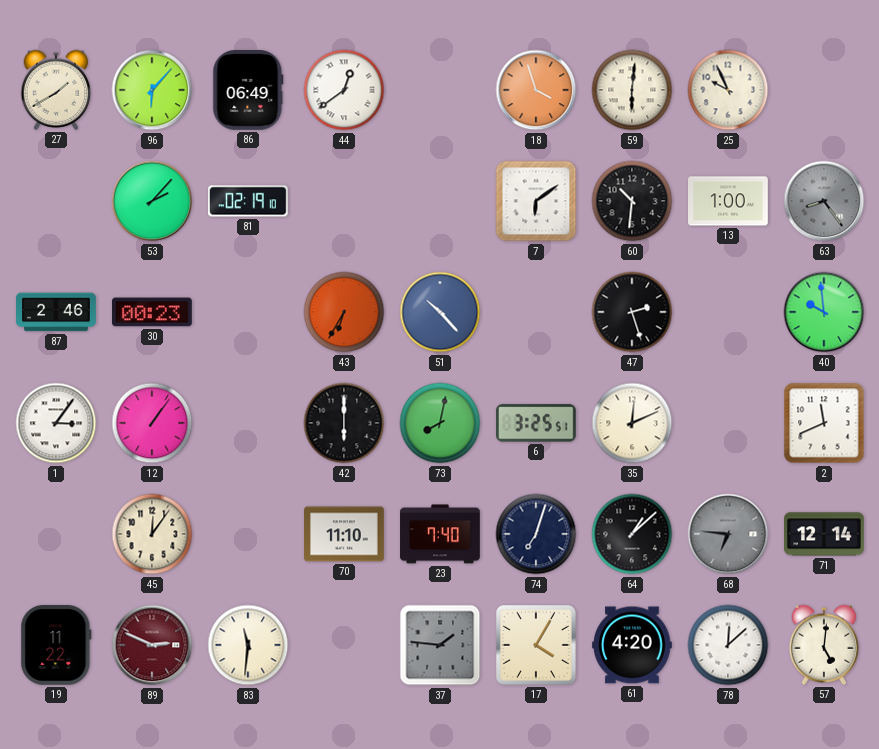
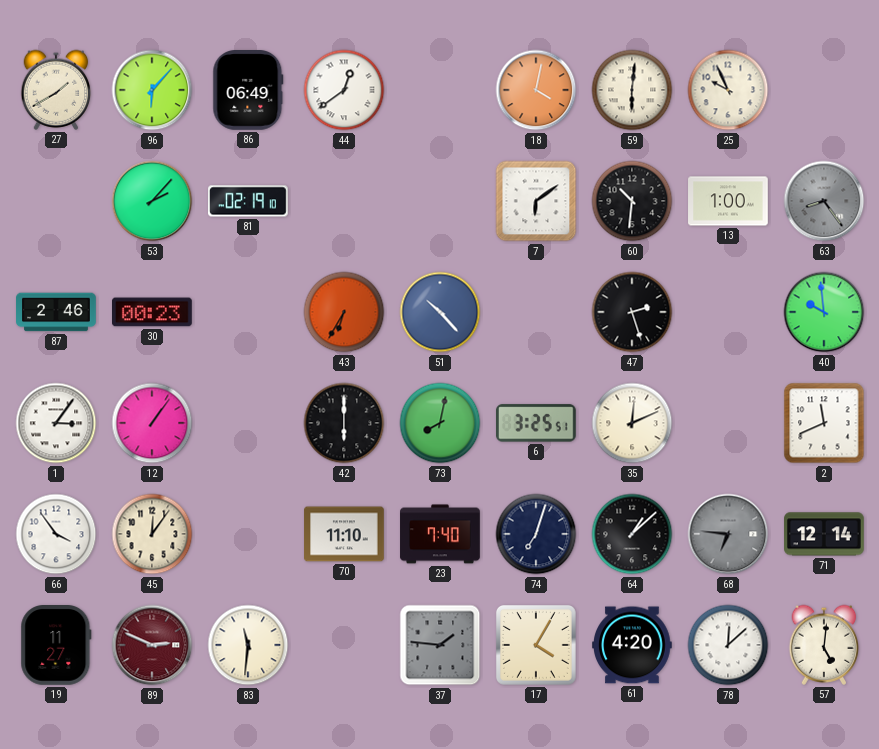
18: 3:57 -> 4:02 (536, 90)
66: none -> 3:54 (56, 534)
19: 11:22 -> 11:27 (56, 646)
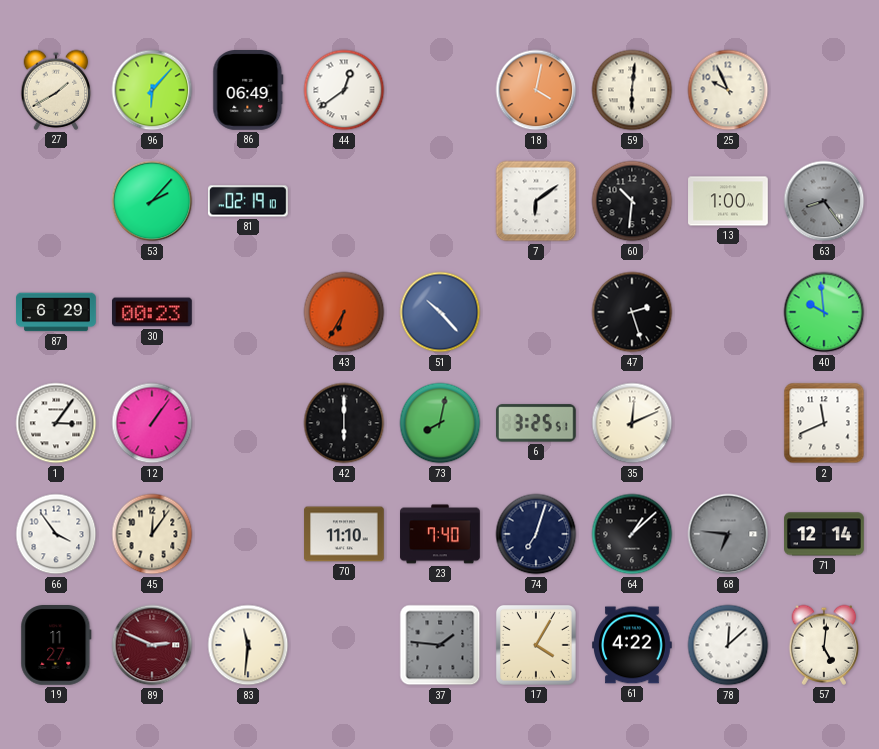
87: 2:46 -> 6:29 (56, 312)
61: 4:20 -> 4:22 (632, 645)
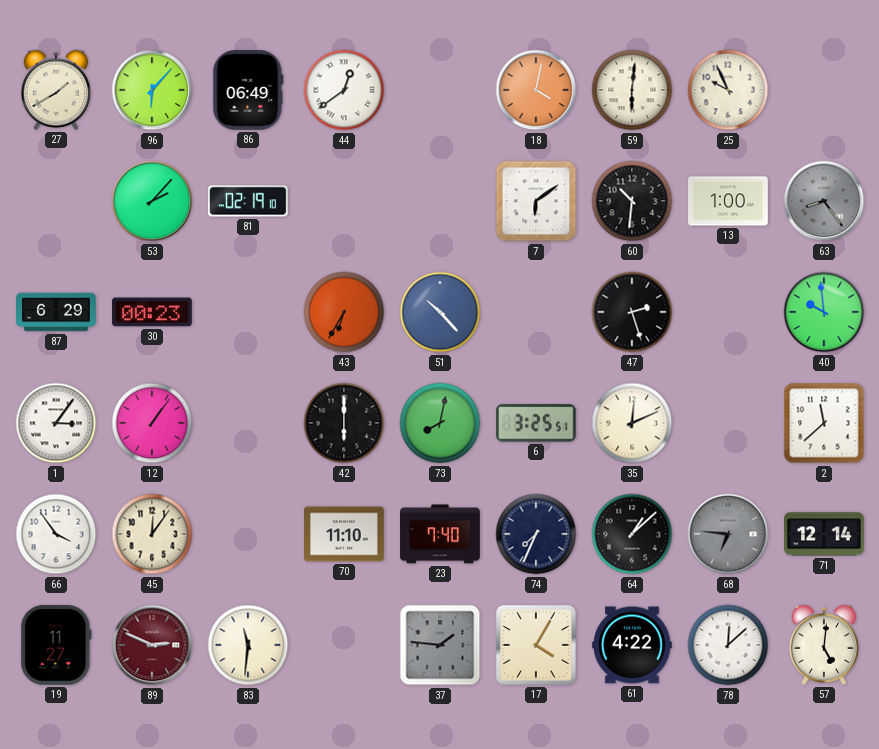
2: 11:41 -> 11:38 (824, 423)
74: 7:03 -> 7:34 (536, 534)
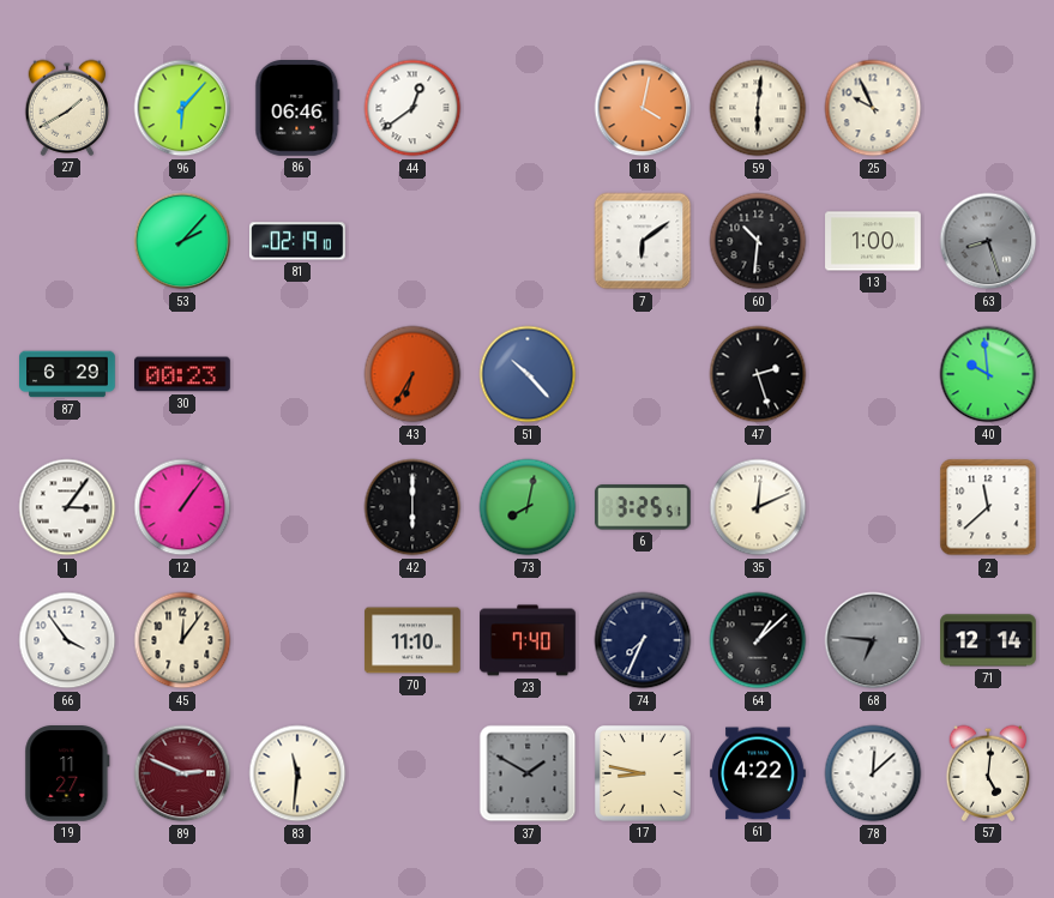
86: 06:49 -> 06:46 (297, 109)
63: 8:24 -> 8:27 (988, 241)
37: 1:46 -> 1:50 (528, 773)
17: 4:05 -> 8:47 (643, 773)
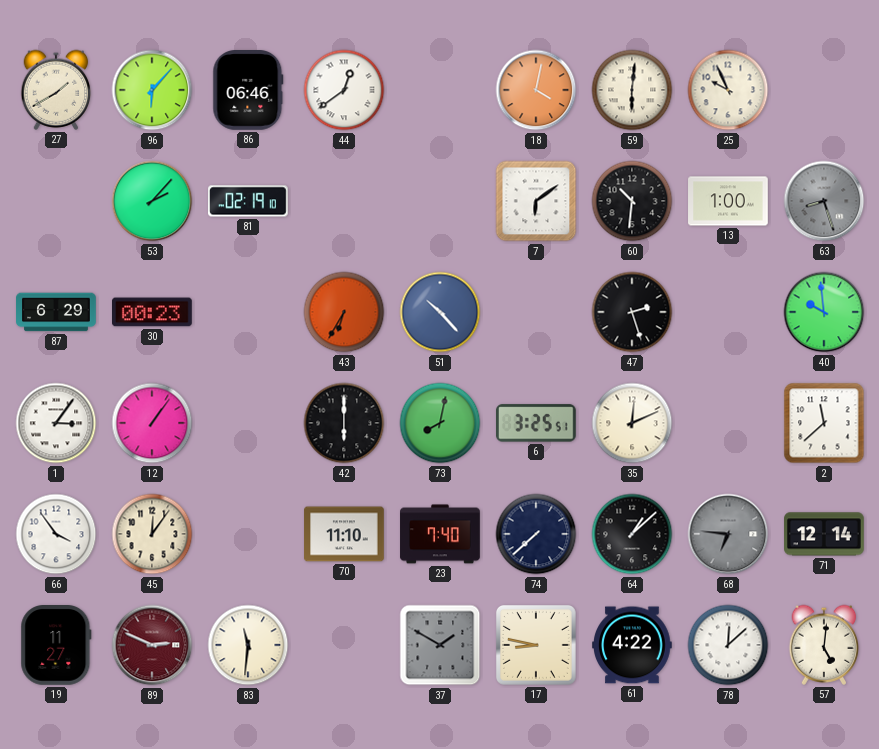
74: 7:34 -> 7:38 (536, 534)
